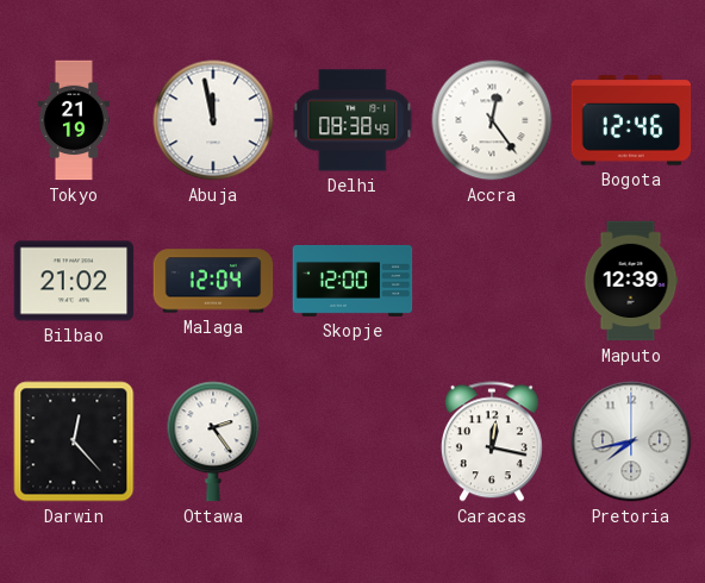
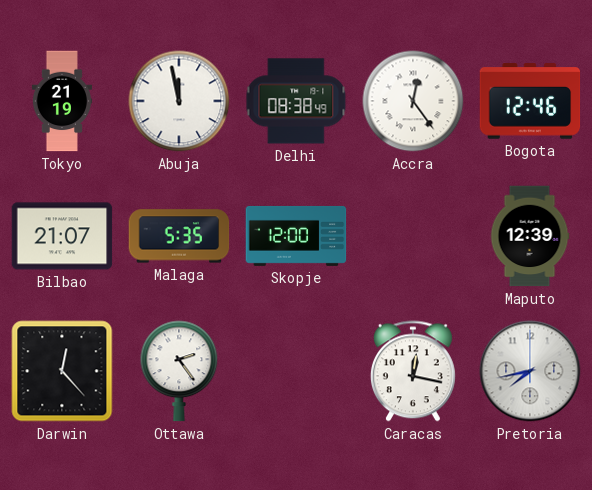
Bilbao: 21:02 -> 21:07 (62, 236)
Malaga: 12:04 -> 5:35 (179, 236)
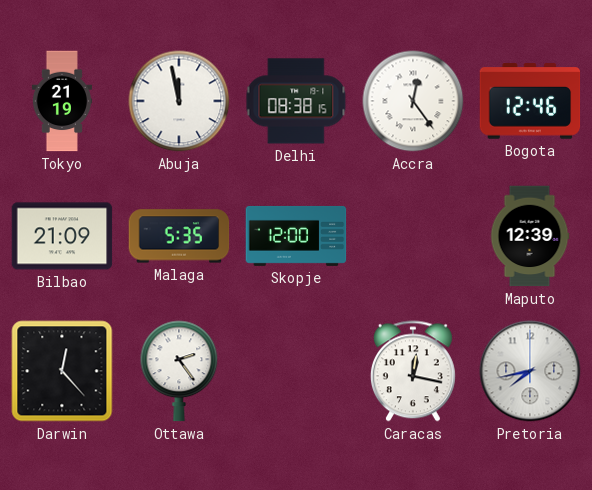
Delhi: 08:38:49 -> 08:38:15 (296, 101)
Bilbao: 21:07 -> 21:09 (62, 236)
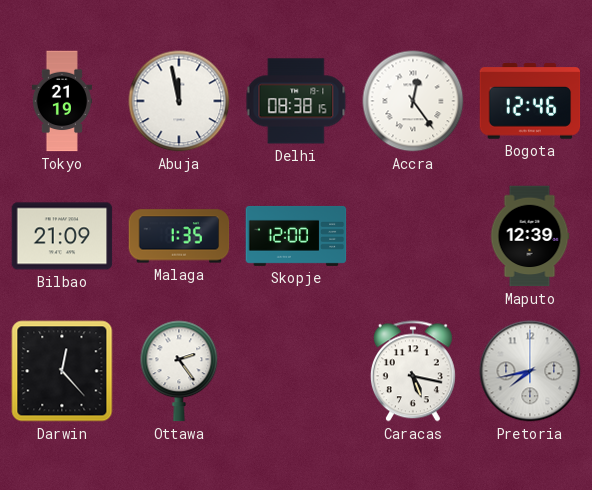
Malaga: 5:35 -> 1:35 (179, 236)
Caracas: 12:17 -> 5:17 (413, 371)
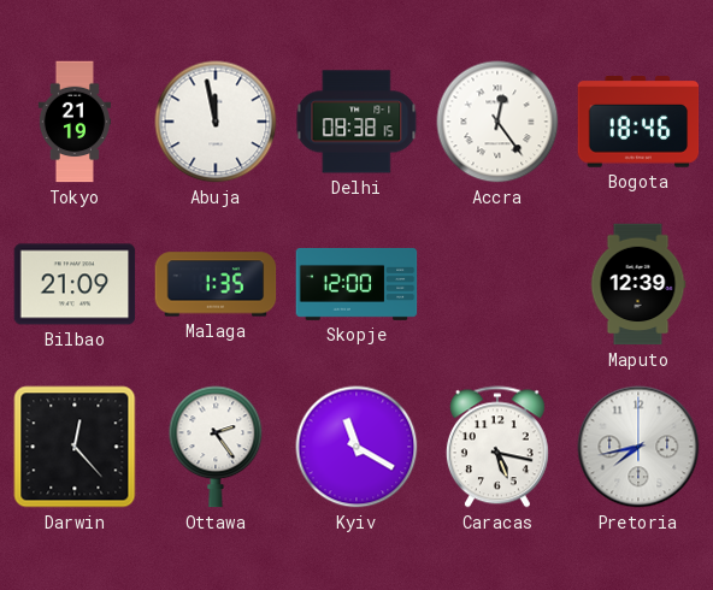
Bogota: 12:46 -> 18:46 (638, 122)
Kyiv: none -> 11:20 (356, 447)
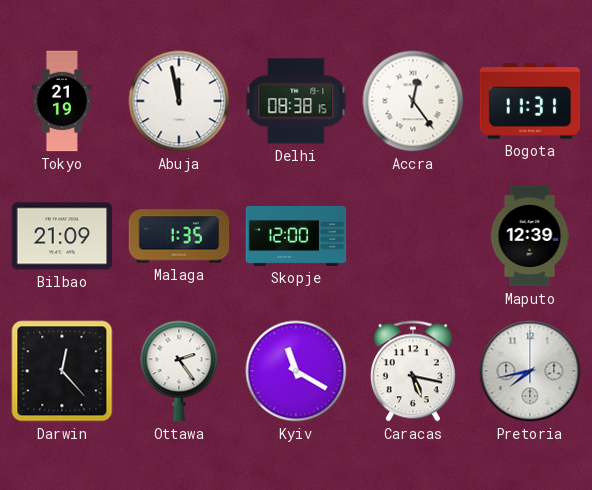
Bogota: 18:46 -> 11:31 (530, 101)
